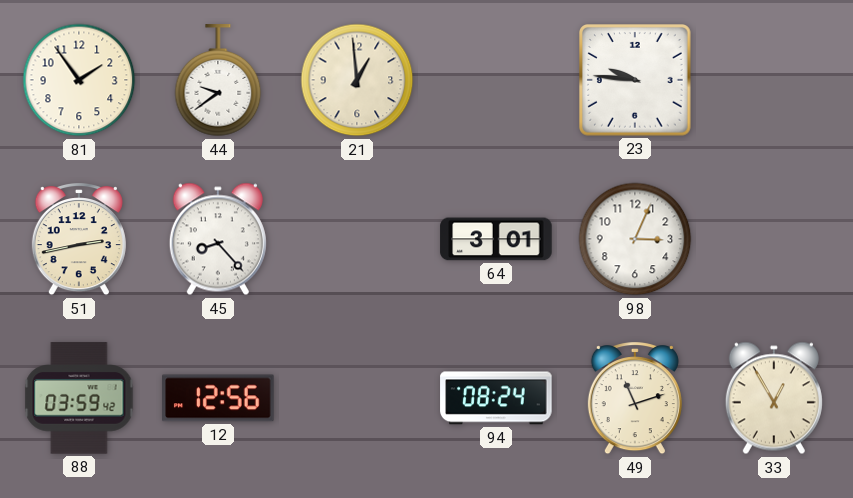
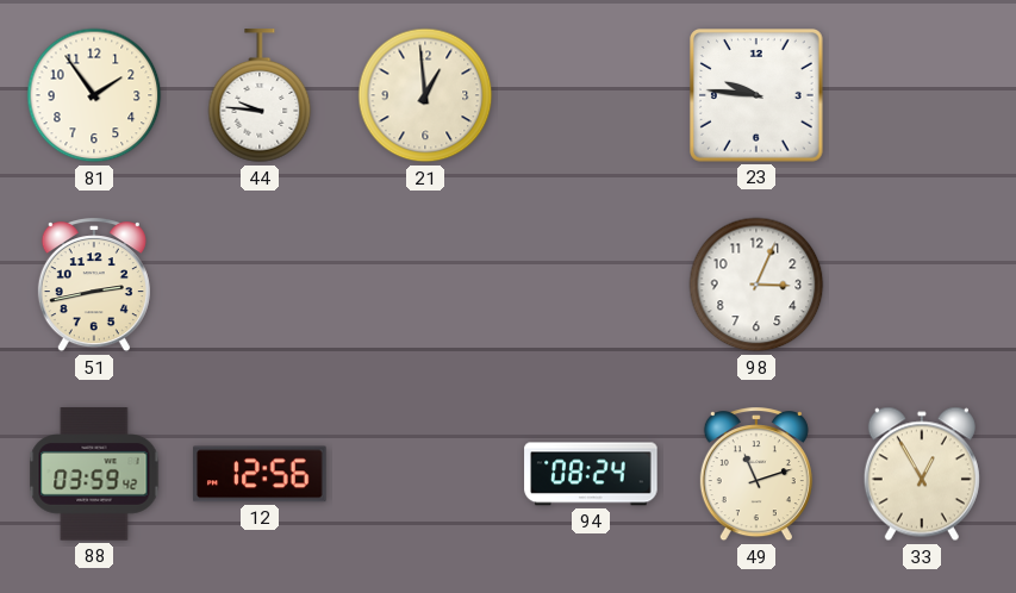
44: 9:39 -> 9:46 (260, 96)
45: 8:23 -> none (218, 239)
64: 3:01 -> none (496, 239)
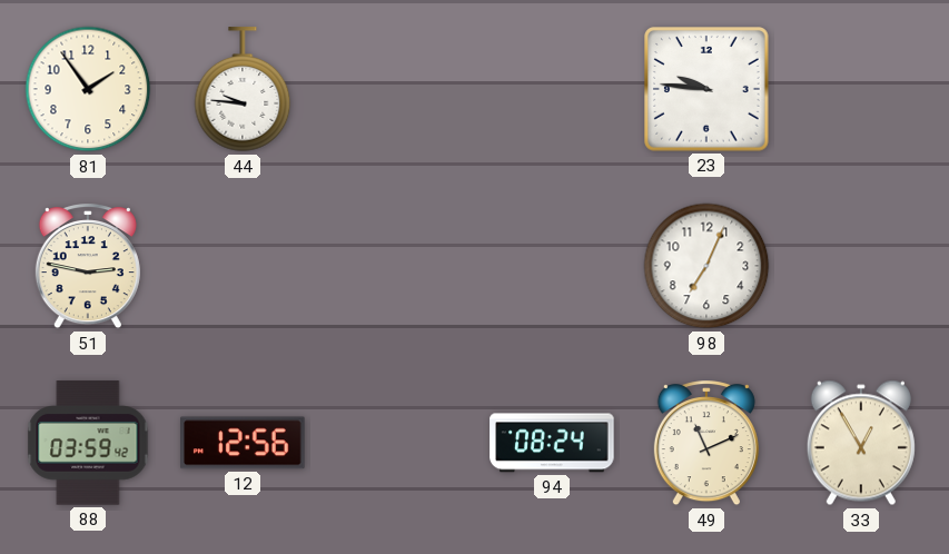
21: 12:59 -> none (425, 95)
51: 2:43 -> 2:47 (88, 267)
98: 3:04 -> 7:04 (706, 266)
49: 11:12 -> 11:11 (706, 444)
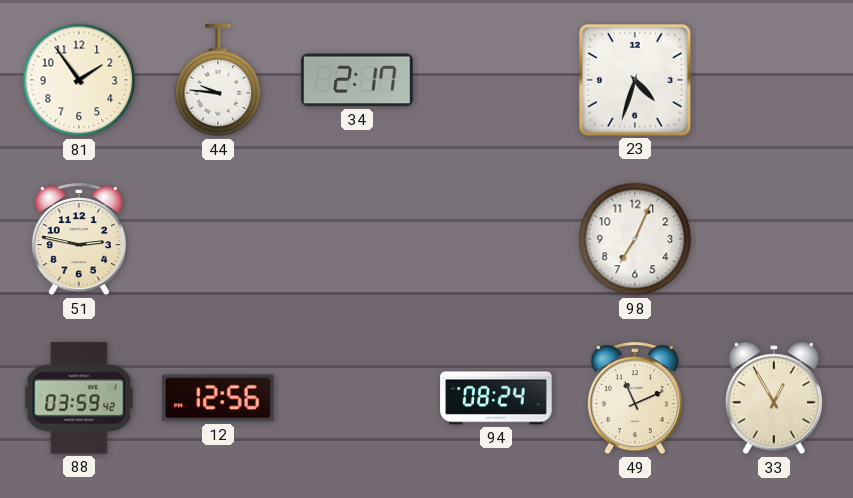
34: none -> 2:17 (357, 80)
23: 9:46 -> 4:33 (636, 81)
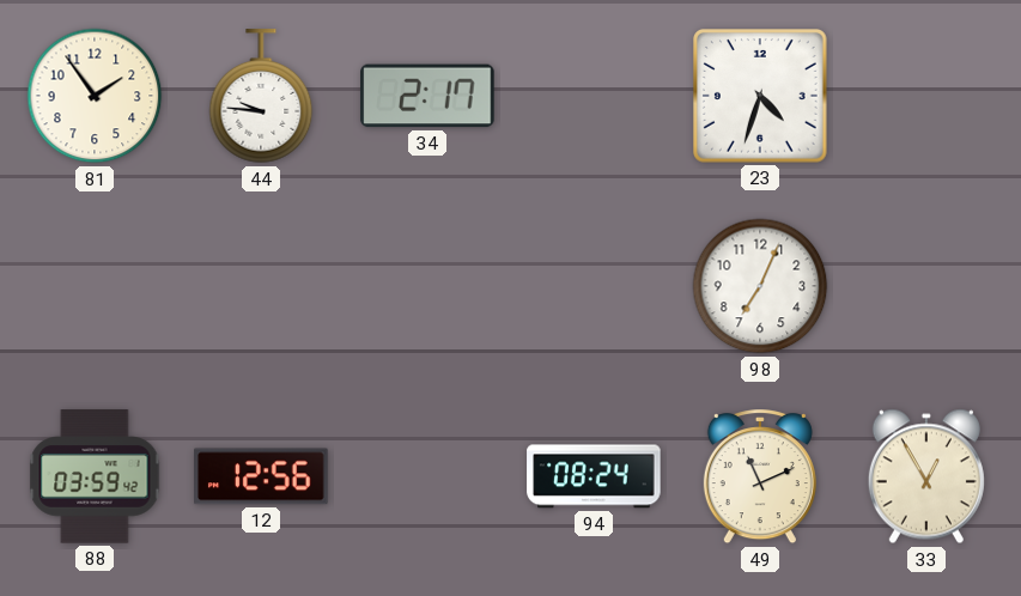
51: 2:47 -> none (79, 240)
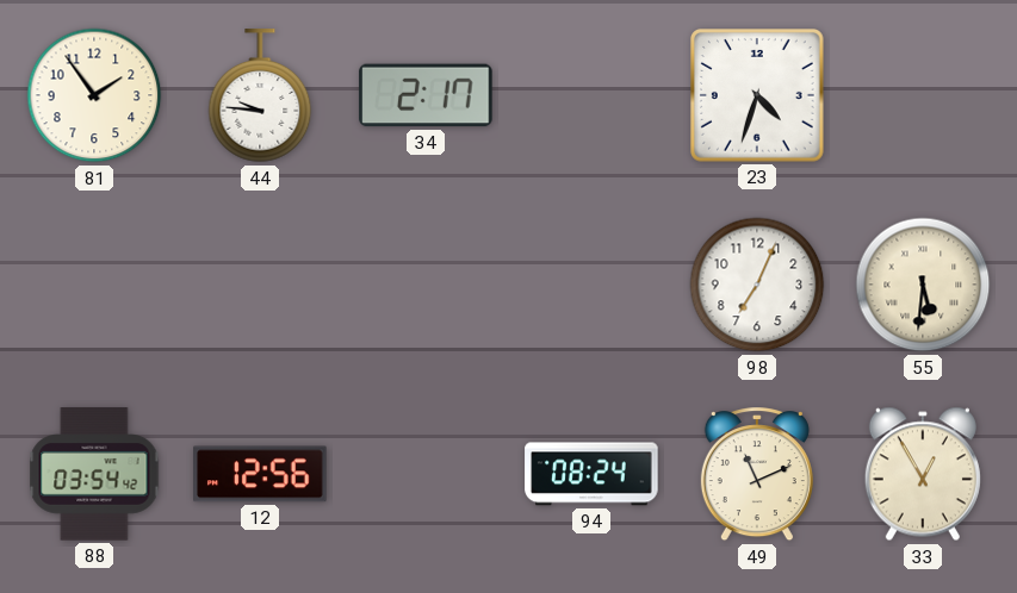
55: none -> 5:31 (923, 285)
88: 03:59 -> 03:54 (94, 474)
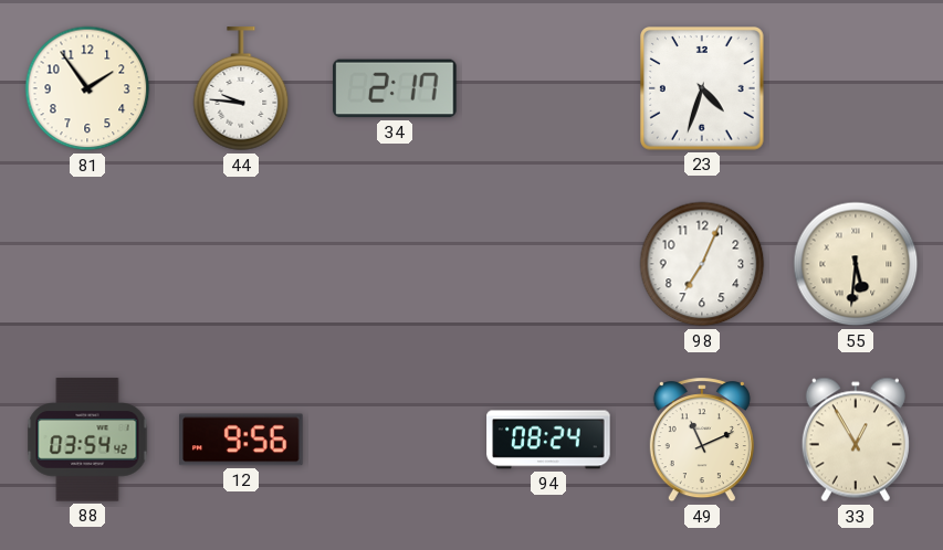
12: 12:56 -> 9:56 (241, 440)
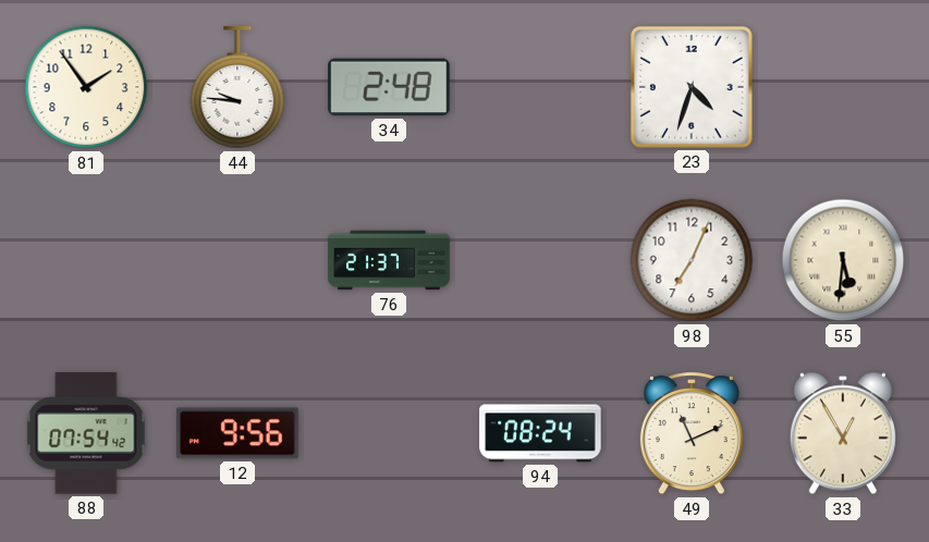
34: 2:17 -> 2:48 (389, 87)
76: none -> 21:37 (389, 260)
88: 03:54 -> 07:54 (86, 433)
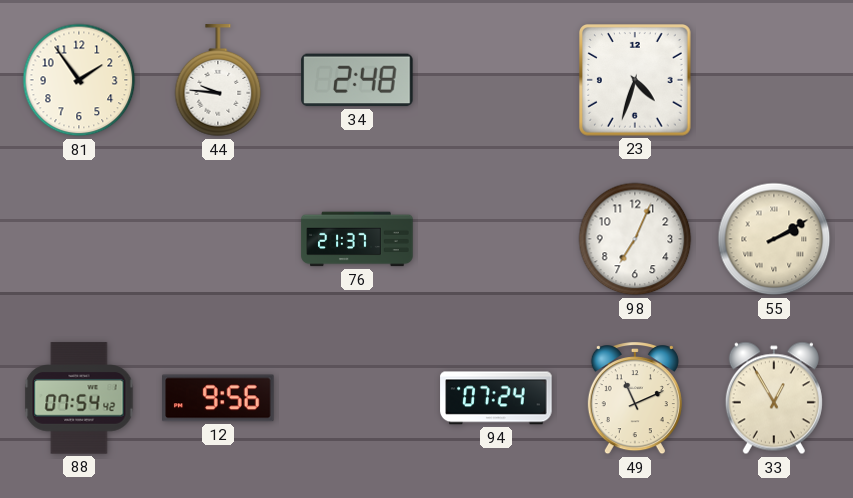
55: 5:31 -> 2:10 (774, 239)
94: 08:24 -> 07:24 (496, 398)
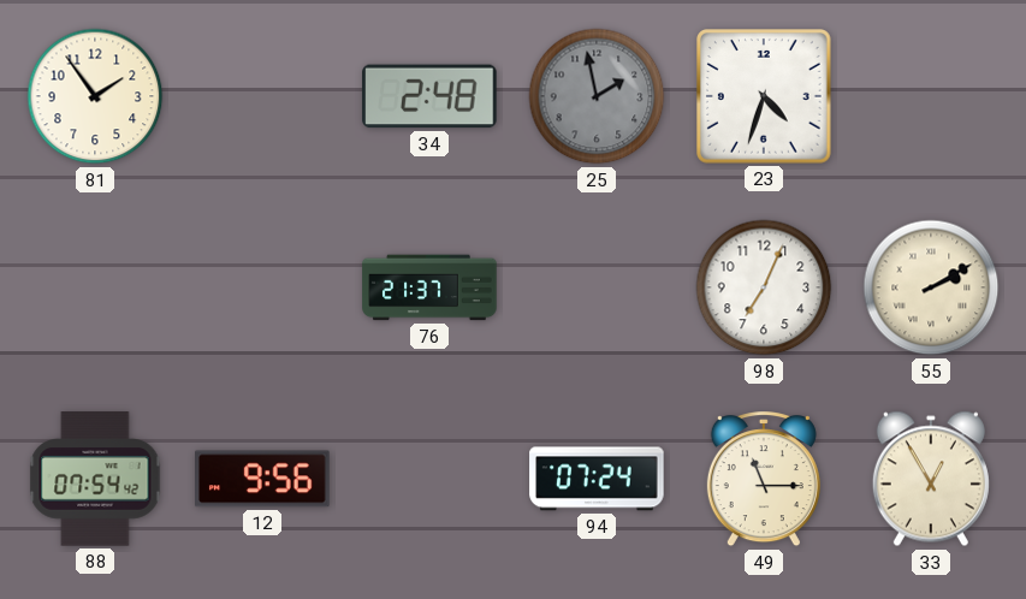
44: 9:46 -> none (218, 81)
25: none -> 1:58 (597, 96)
49: 11:11 -> 11:15 (764, 480)
